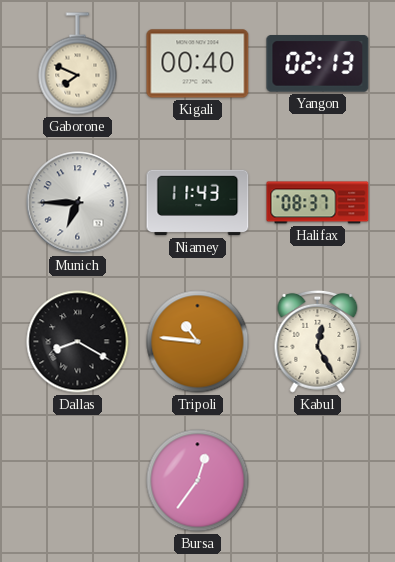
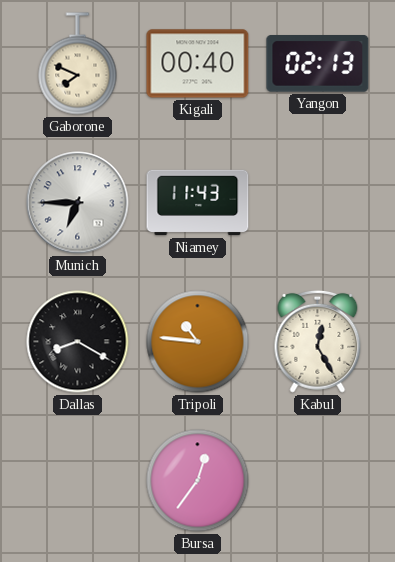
Halifax: 08:37 -> none (318, 203)
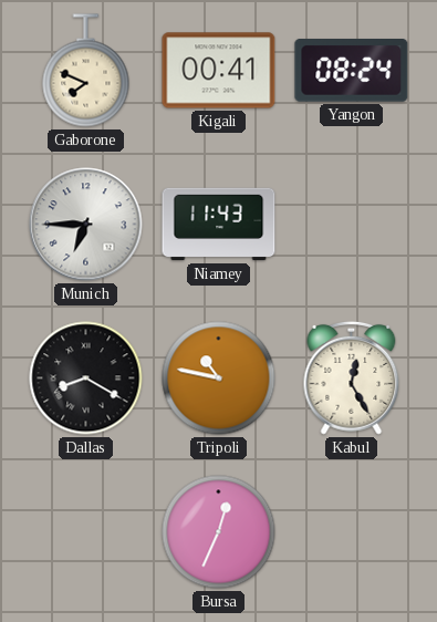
Kigali: 00:40 -> 00:41 (219, 71)
Yangon: 02:13 -> 08:24 (352, 71)
Tripoli: 10:46 -> 10:47 (219, 379)
Bursa: 12:36 -> 12:34 (219, 532)
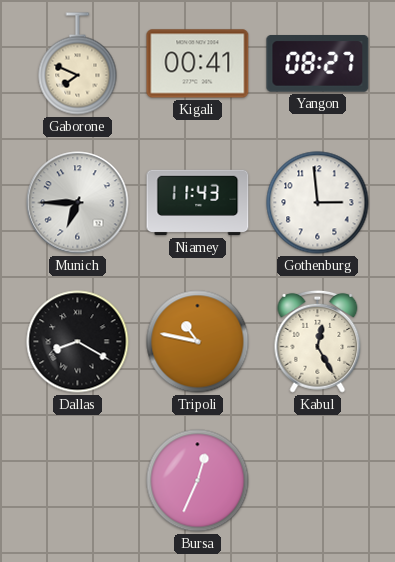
Yangon: 08:24 -> 08:27 (318, 64)
Gothenburg: none -> 2:59 (318, 203)
